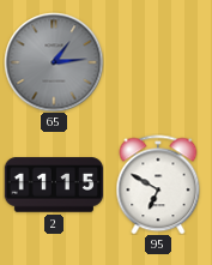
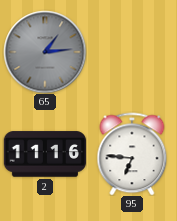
2: 11:15 -> 11:16 (45, 154)
95: 6:50 -> 6:46 (132, 154)
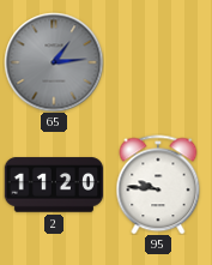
2: 11:16 -> 11:20 (54, 185)
95: 6:46 -> 9:46 (158, 185)
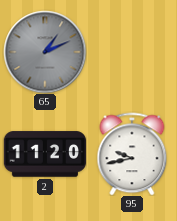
65: 1:14 -> 1:11 (45, 52)
95: 9:46 -> 9:43 (132, 154)
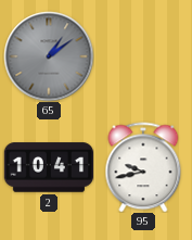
65: 1:11 -> 1:09 (49, 56)
2: 11:20 -> 10:41 (49, 167)
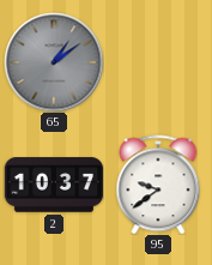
2: 10:41 -> 10:37 (54, 185)
95: 9:43 -> 9:39 (158, 185)
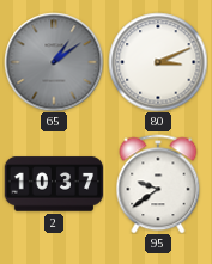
80: none -> 3:11 (158, 62)
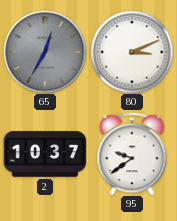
65: 1:09 -> 12:35 (45, 52)
